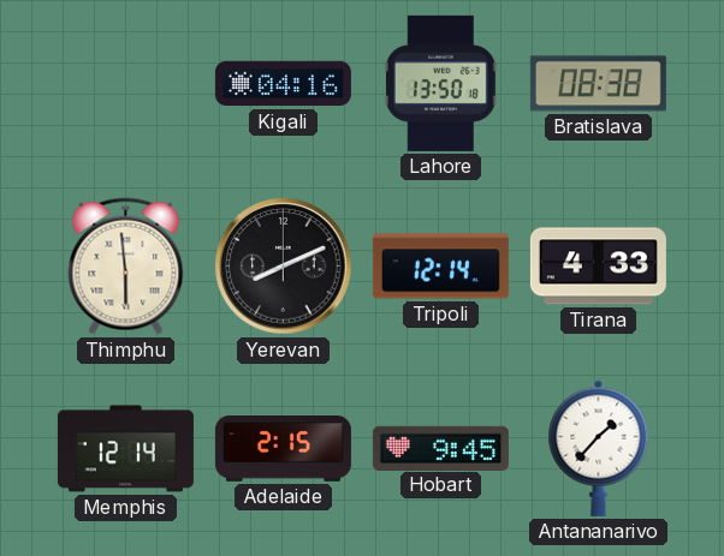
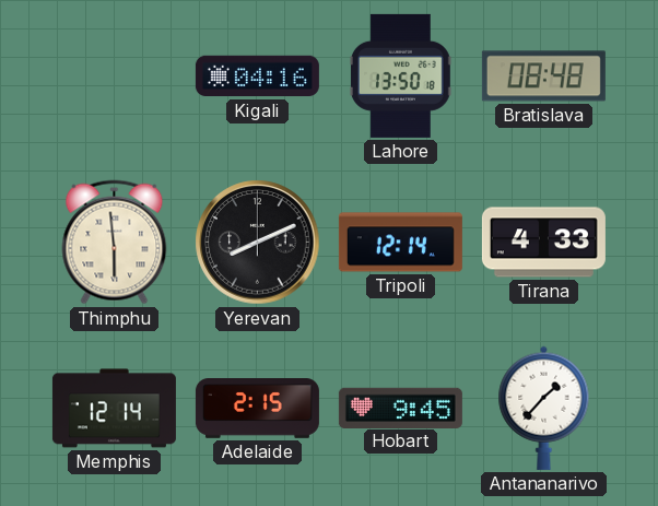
Bratislava: 08:38 -> 08:48 (543, 77)
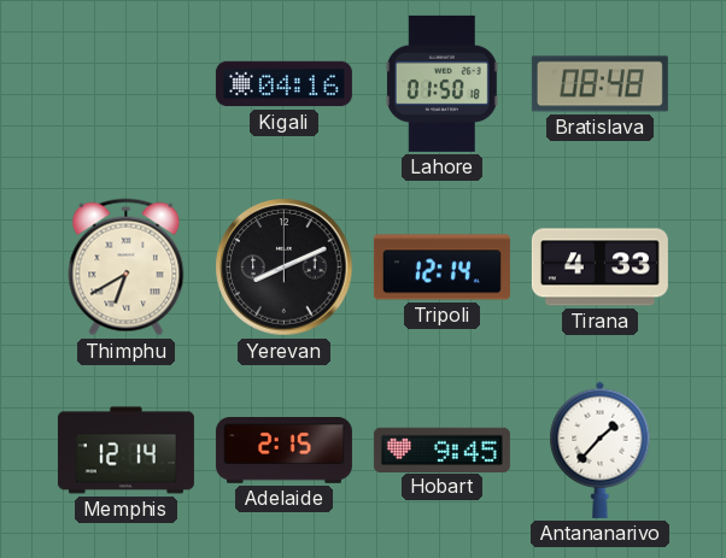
Lahore: 13:50 -> 01:50 (441, 83)
Thimphu: 5:59 -> 6:40 (127, 268)
